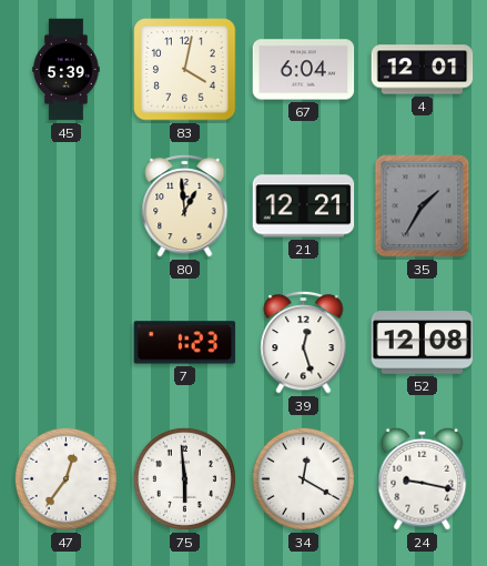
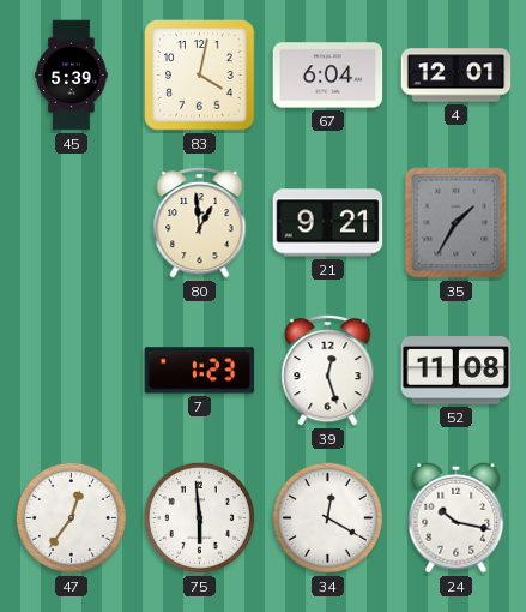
21: 12:21 -> 9:21 (328, 223)
52: 12:08 -> 11:08 (457, 371)
24: 9:17 -> 10:17 (457, 517)
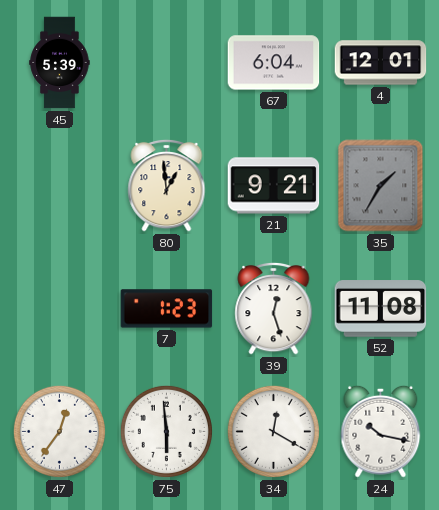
83: 4:02 -> none (200, 76)
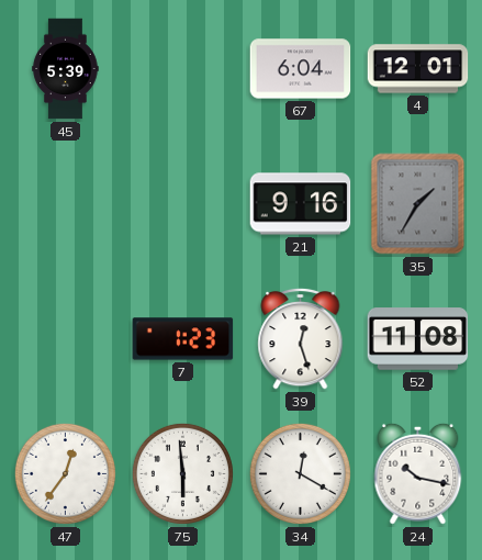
80: 12:59 -> none (167, 185)
21: 9:21 -> 9:16 (301, 204)
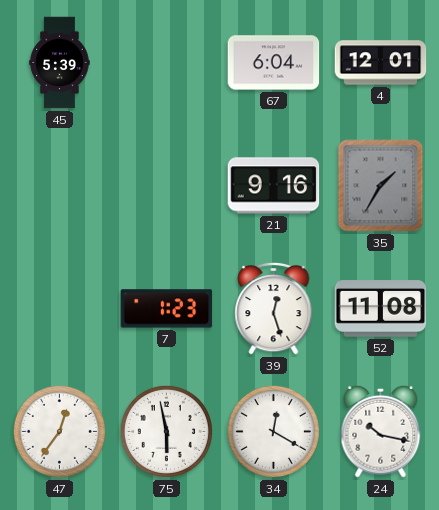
75: 5:59 -> 5:58 (166, 431)
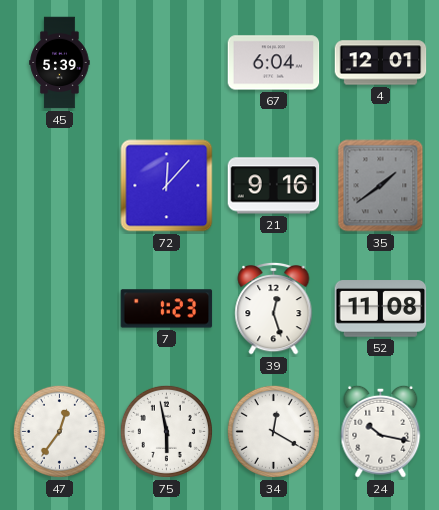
72: none -> 12:07 (167, 186)
35: 1:35 -> 1:39 (381, 186)
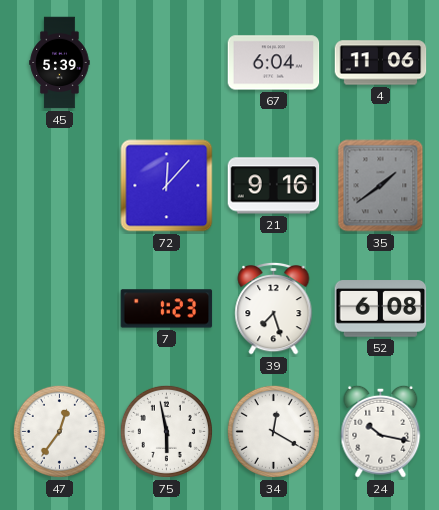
4: 12:01 -> 11:06 (381, 63)
39: 12:27 -> 7:27 (274, 308)
52: 11:08 -> 6:08 (381, 309)
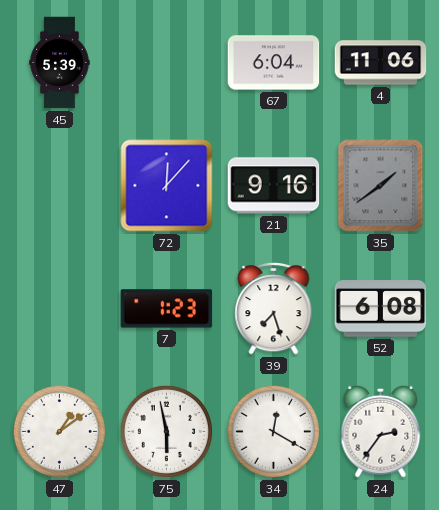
47: 12:36 -> 1:09 (59, 431)
24: 10:17 -> 2:36 (381, 431)
